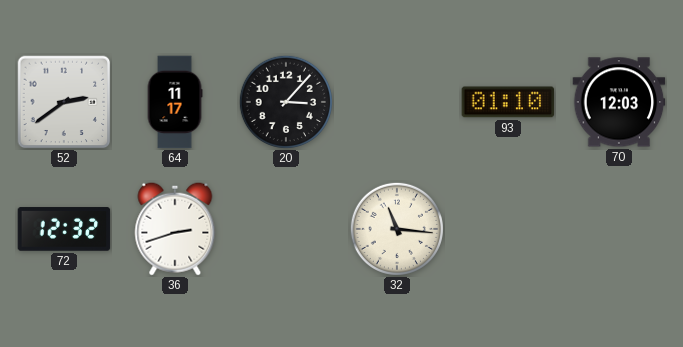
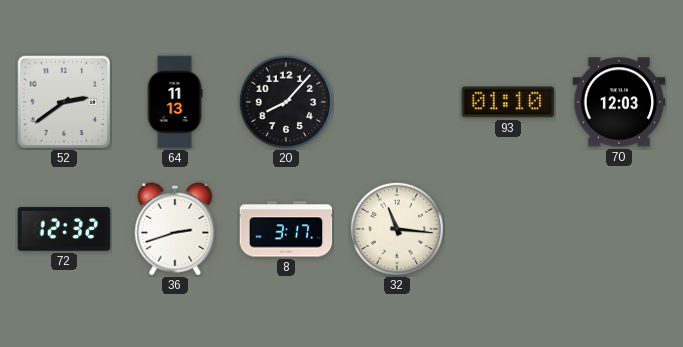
64: 11:17 -> 11:13 (175, 102)
20: 3:07 -> 8:07 (286, 102)
8: none -> 3:17 (286, 229)
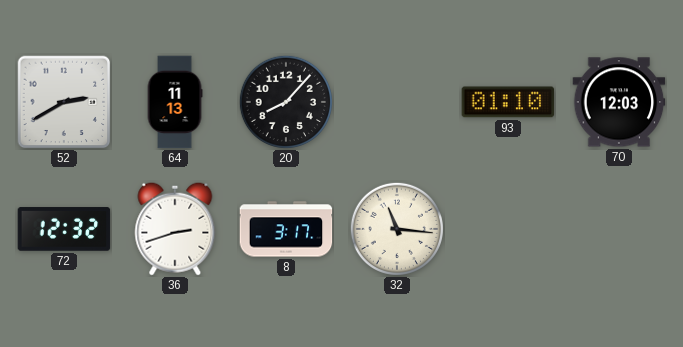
52: 2:39 -> 2:40 (64, 102)
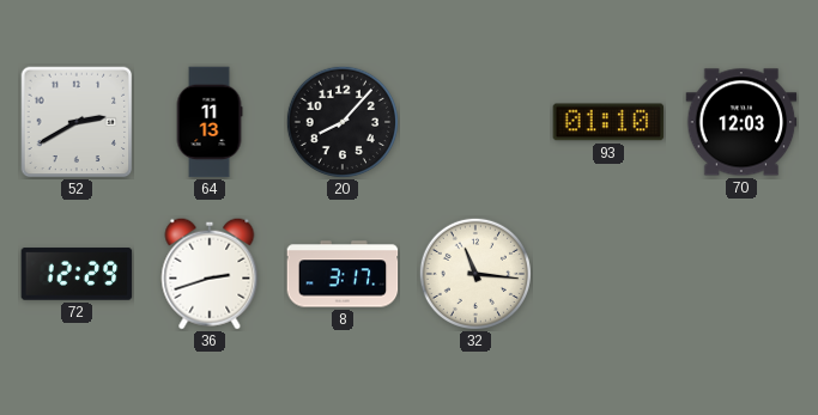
72: 12:32 -> 12:29 (77, 274)
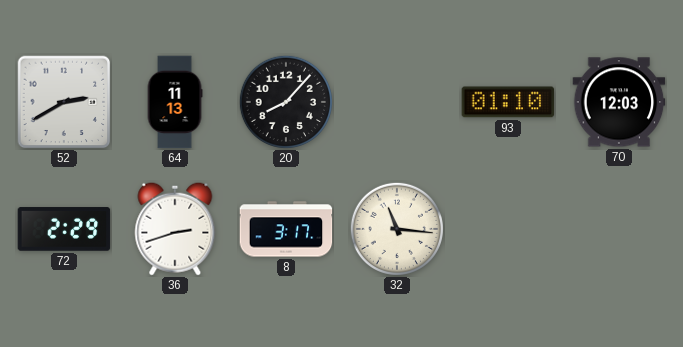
72: 12:29 -> 2:29 (64, 229)
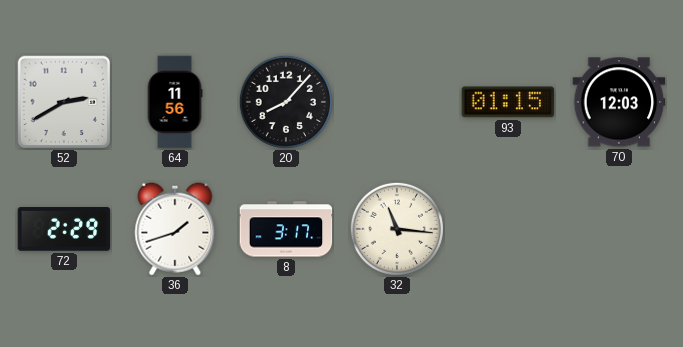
64: 11:13 -> 11:56 (175, 102)
93: 01:10 -> 01:15 (508, 102)
36: 2:42 -> 1:42 (175, 229)
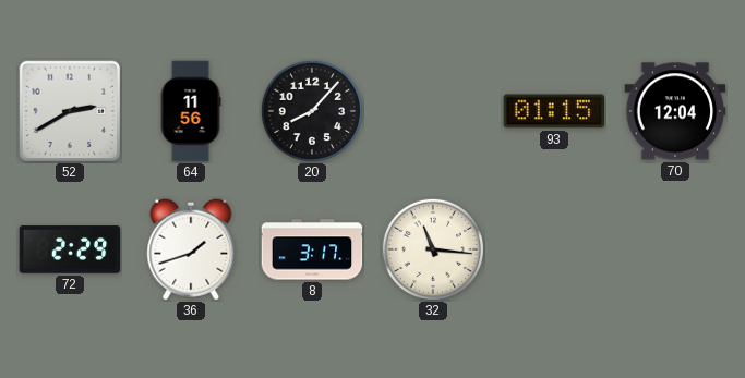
70: 12:03 -> 12:04 (675, 111)
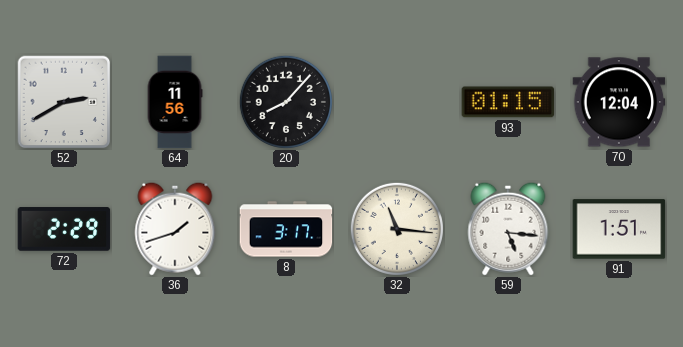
59: none -> 5:16 (508, 229)
91: none -> 1:51 (619, 229)
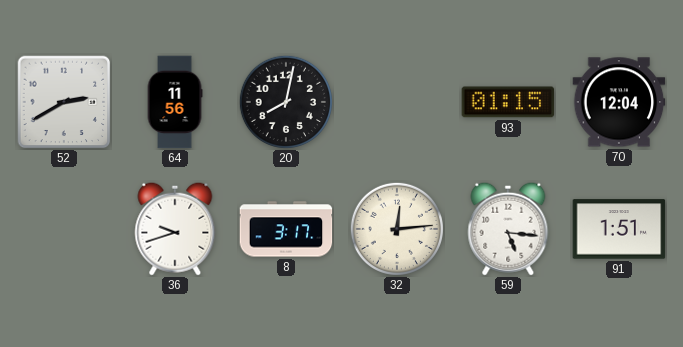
20: 8:07 -> 8:02 (286, 102)
72: 2:29 -> none (64, 229)
36: 1:42 -> 9:42 (175, 229)
32: 11:16 -> 12:14 (397, 229)
